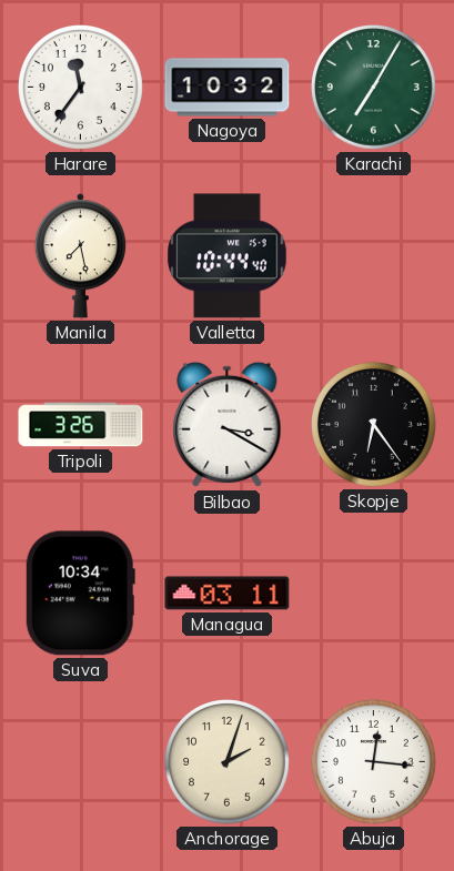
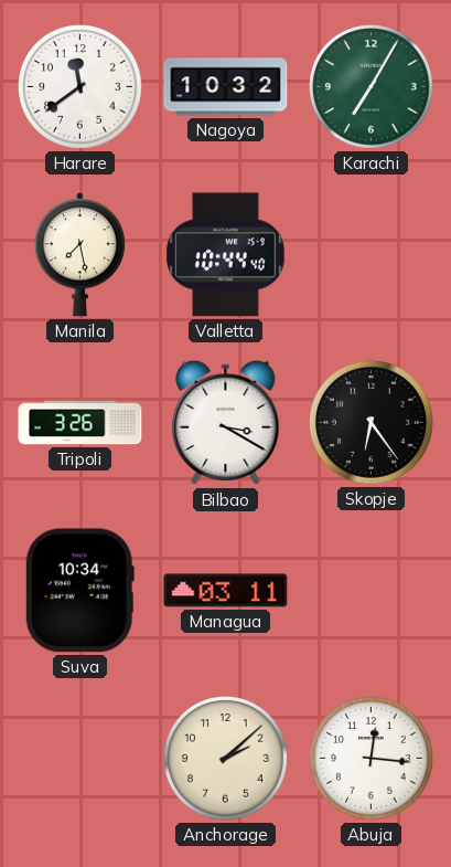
Harare: 11:36 -> 11:39 (80, 87)
Anchorage: 2:03 -> 2:08 (226, 759)
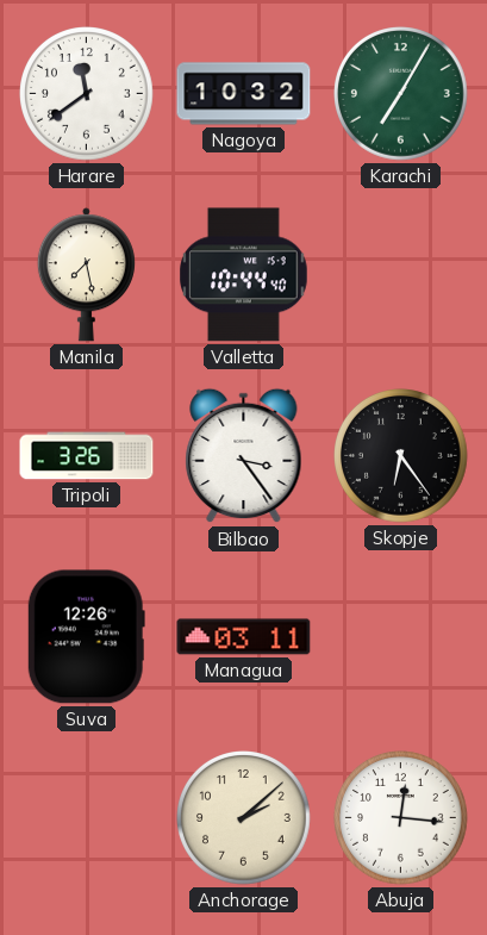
Bilbao: 3:20 -> 3:24 (244, 456)
Suva: 10:34 -> 12:26 (86, 637)
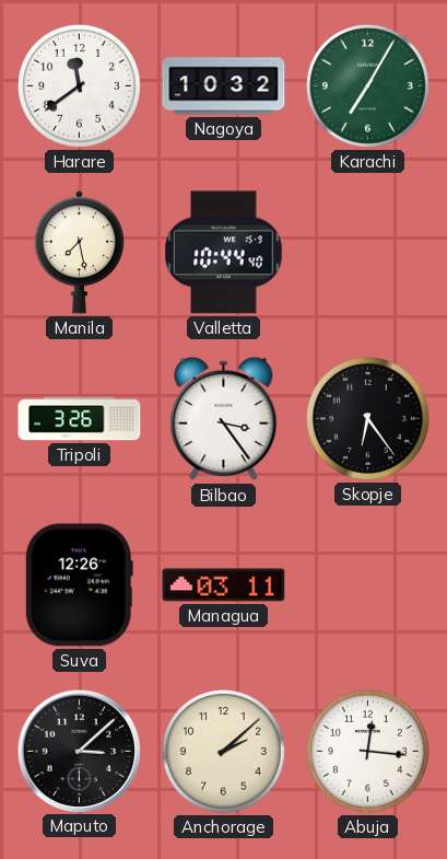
Maputo: none -> 3:08 (79, 751)
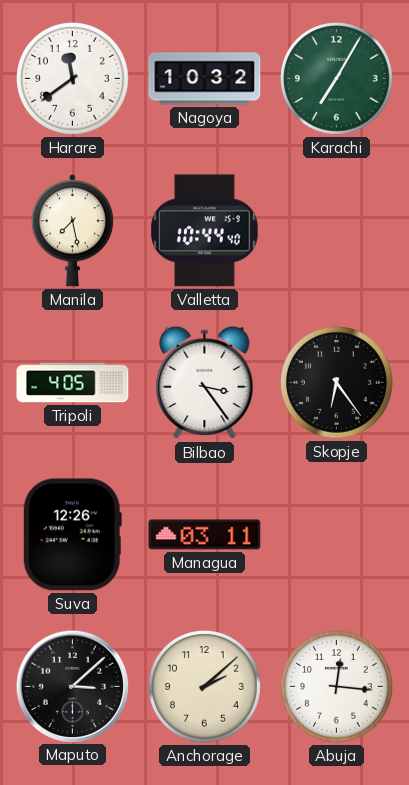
Tripoli: 3:26 -> 4:05 (73, 383)
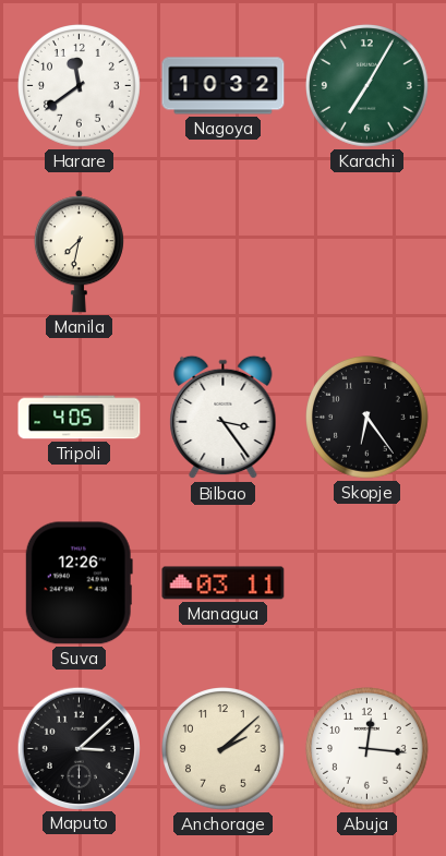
Manila: 7:28 -> 7:32 (79, 252)
Valletta: 10:44 -> none (205, 231)
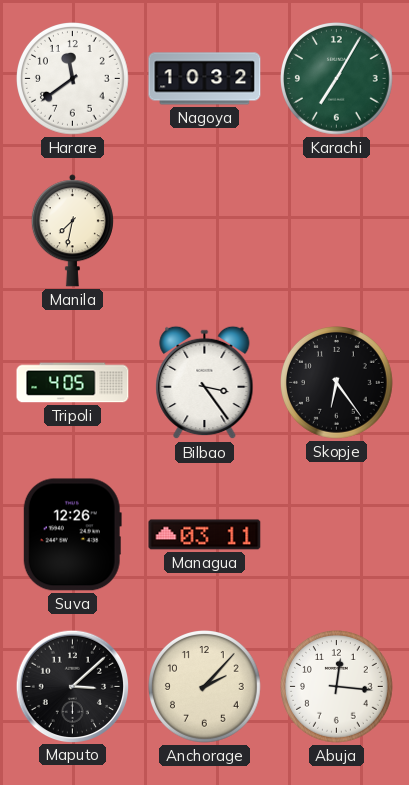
Anchorage: 2:08 -> 2:07 (205, 687)
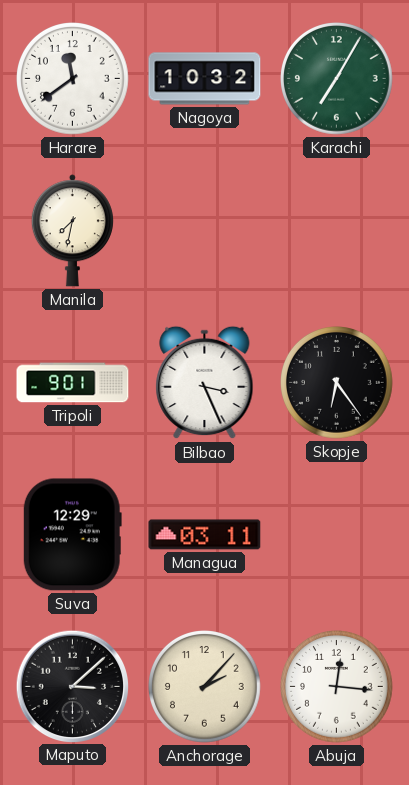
Tripoli: 4:05 -> 9:01 (73, 383)
Bilbao: 3:24 -> 3:26 (205, 383)
Suva: 12:26 -> 12:29 (72, 535)
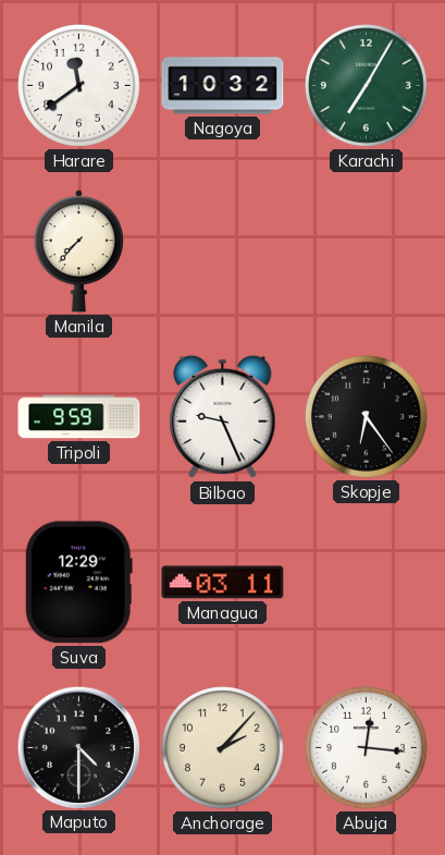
Manila: 7:32 -> 7:37 (78, 252)
Tripoli: 9:01 -> 9:59 (79, 417)
Bilbao: 3:26 -> 9:26 (223, 417)
Maputo: 3:08 -> 4:30 (78, 747)
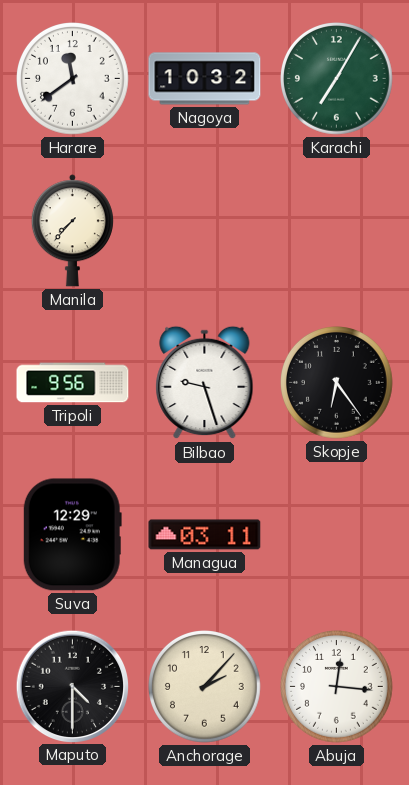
Tripoli: 9:59 -> 9:56 (73, 383)
Bilbao: 9:26 -> 9:27 (205, 383)
